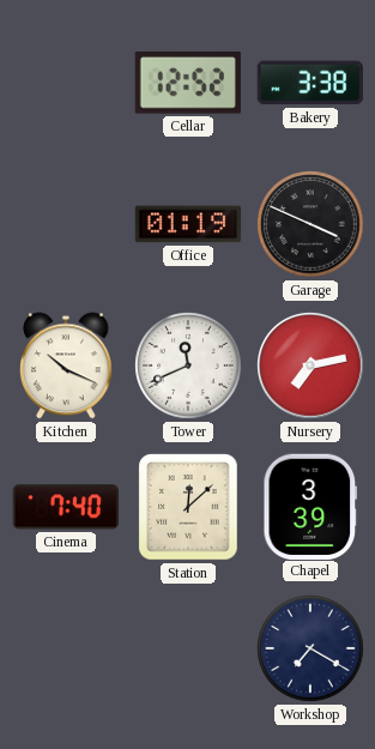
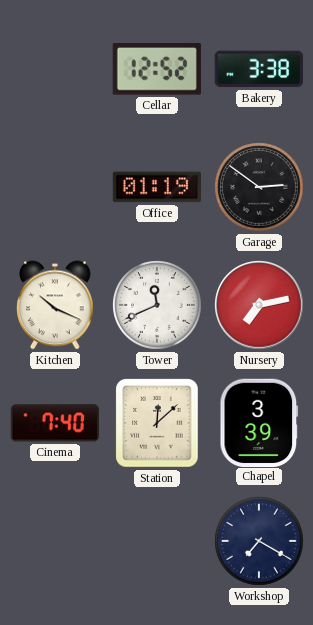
Garage: 3:49 -> 2:51 (259, 187)
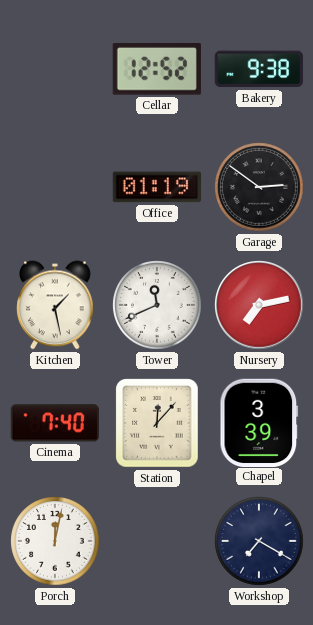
Bakery: 3:38 -> 9:38 (259, 69)
Kitchen: 10:19 -> 1:28 (55, 305)
Station: 12:08 -> 12:07 (157, 423)
Porch: none -> 12:02 (55, 541)
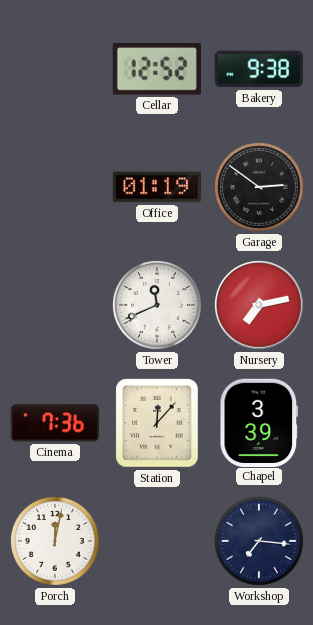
Kitchen: 1:28 -> none (55, 305)
Cinema: 7:40 -> 7:36 (55, 423)
Workshop: 7:20 -> 7:16 (259, 541)
